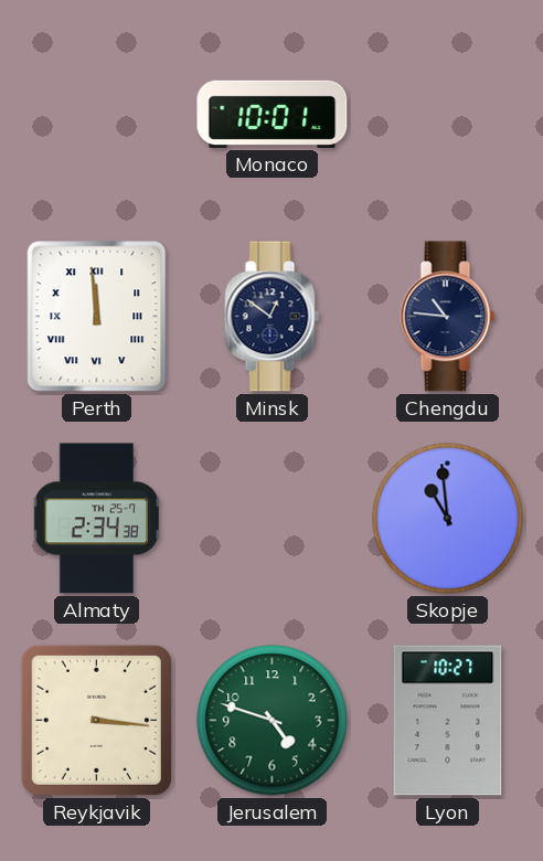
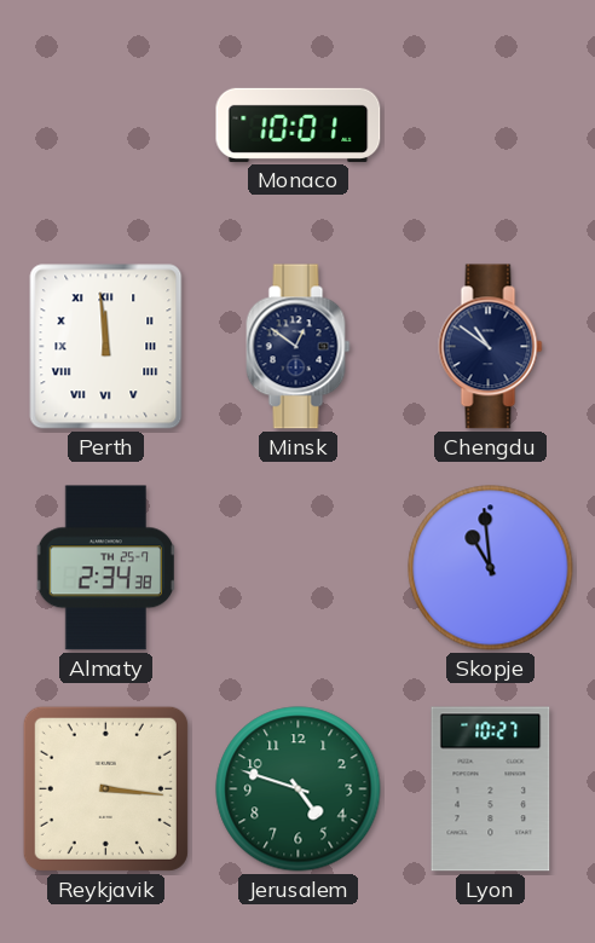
Chengdu: 10:46 -> 10:51 (491, 347)
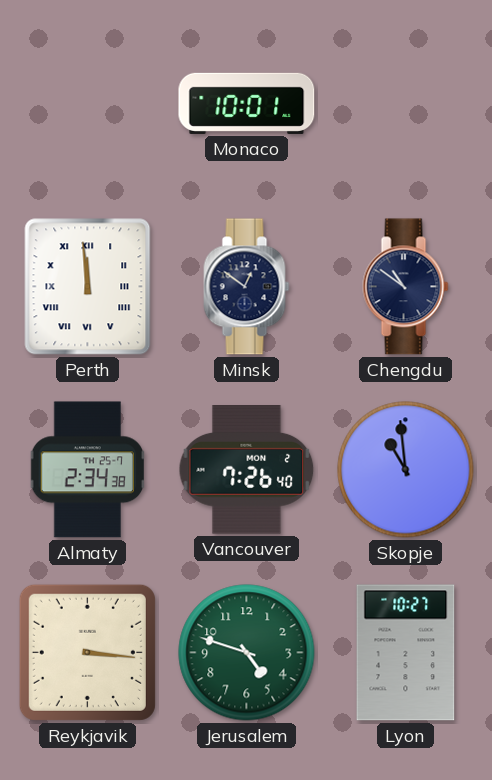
Vancouver: none -> 7:26 (247, 470)
